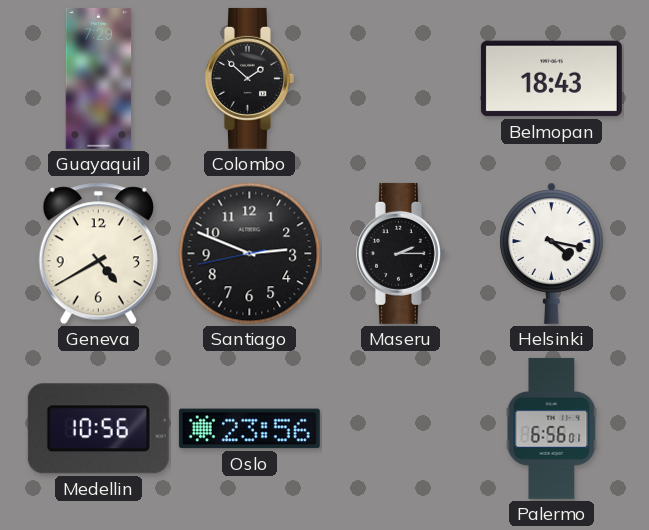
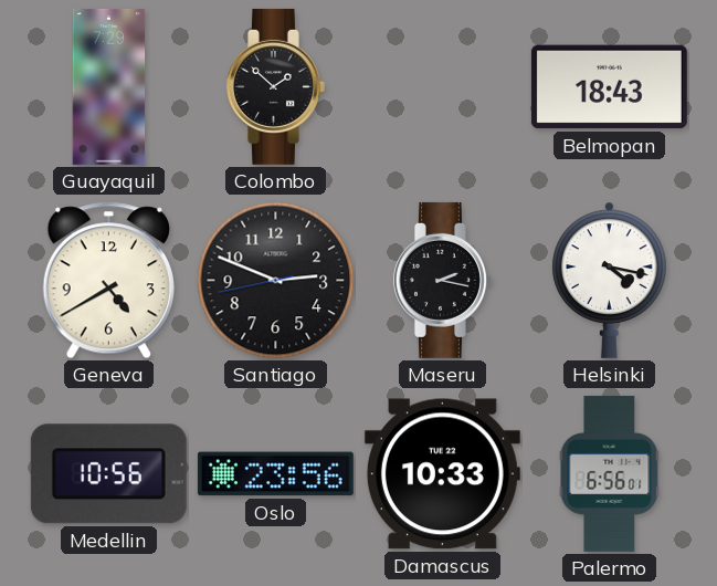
Maseru: 2:15 -> 2:17 (442, 280)
Damascus: none -> 10:33 (442, 474)
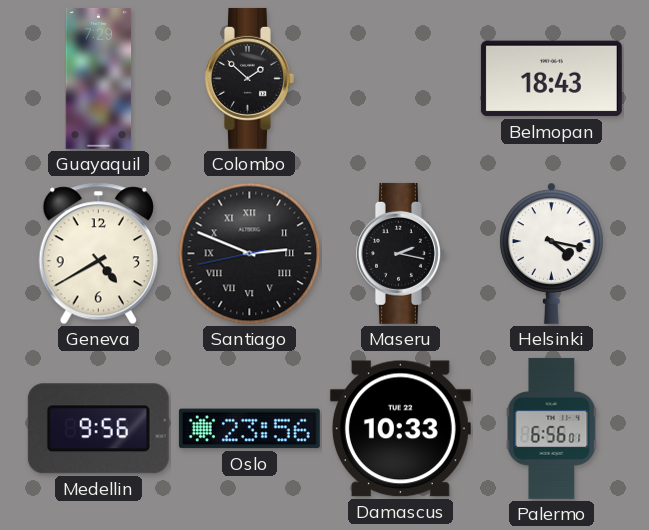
Santiago numerals: Arabic -> Roman (250, 254)
Medellin: 10:56 -> 9:56 (98, 429)
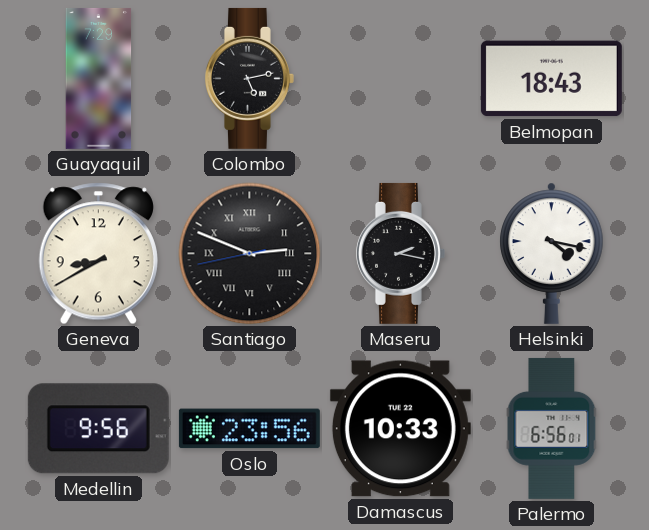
Colombo: 1:52 -> 5:13 (249, 78)
Geneva: 4:40 -> 8:40 (98, 254)
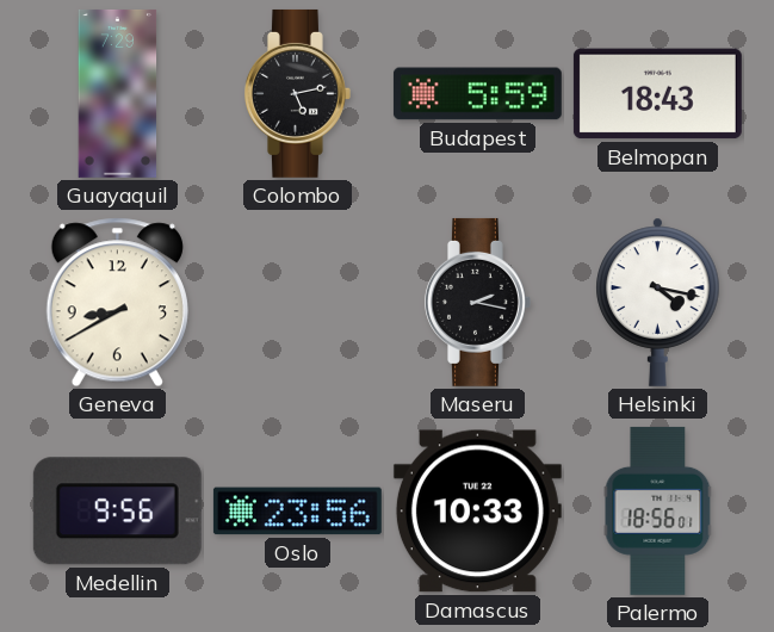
Budapest: none -> 5:59 (477, 94)
Santiago: 2:48 -> none (250, 254)
Palermo: 6:56 -> 18:56 (658, 510)
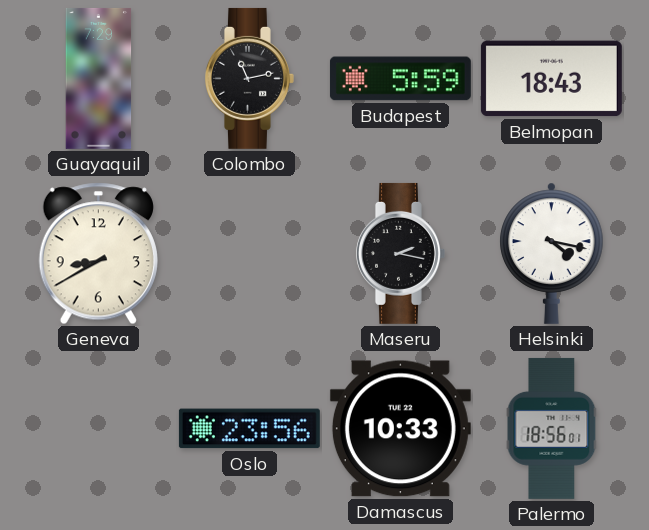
Colombo: 5:13 -> 11:13 (249, 78)
Medellin: 9:56 -> none (117, 512)
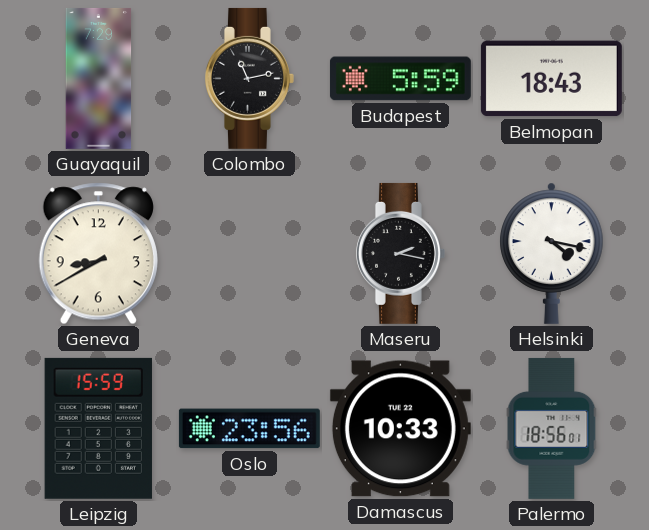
Leipzig: none -> 15:59 (98, 428)
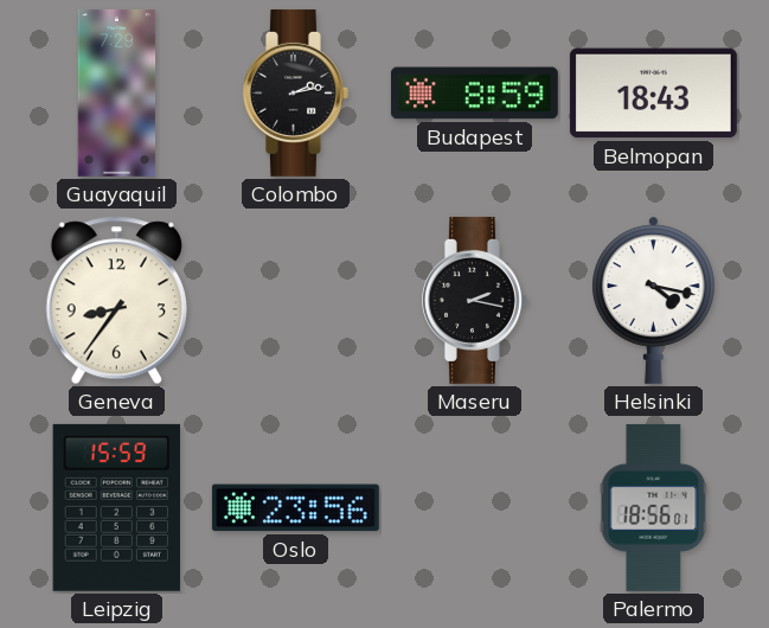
Colombo: 11:13 -> 2:13 (295, 92)
Budapest: 5:59 -> 8:59 (474, 94)
Geneva: 8:40 -> 8:36 (116, 301)
Damascus: 10:33 -> none (400, 429)
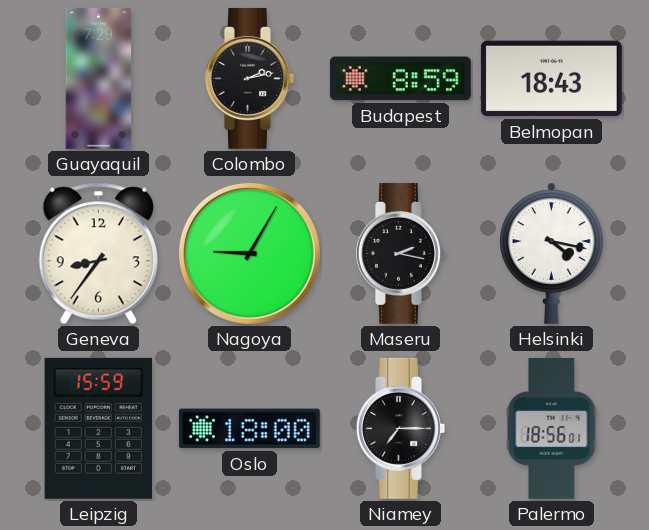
Nagoya: none -> 9:05 (249, 253)
Oslo: 23:56 -> 18:00 (249, 429)
Niamey: none -> 7:15 (400, 428)
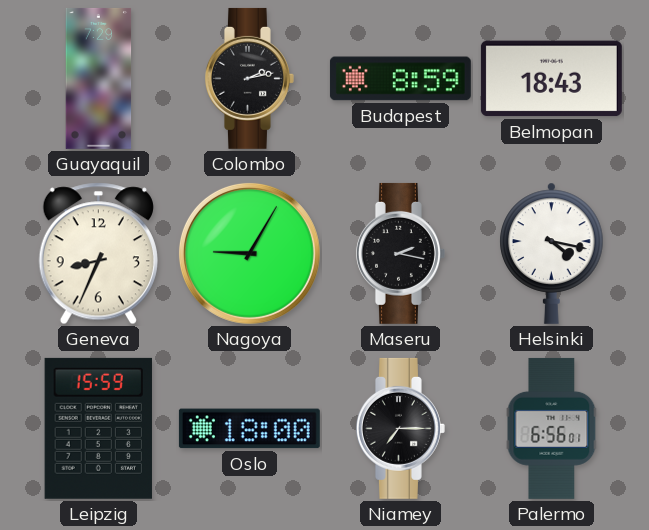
Geneva: 8:36 -> 8:34 (98, 254)
Palermo: 18:56 -> 6:56 (552, 428)
